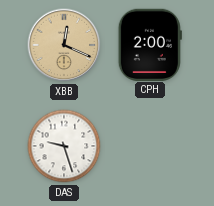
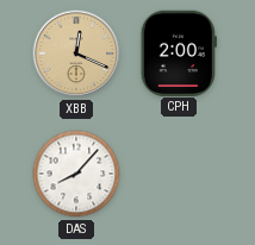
DAS: 9:27 -> 8:07 (76, 174)
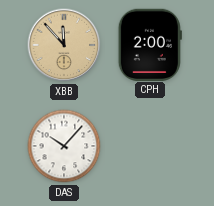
XBB: 12:19 -> 11:53 (64, 45)
DAS: 8:07 -> 10:07 (64, 146)
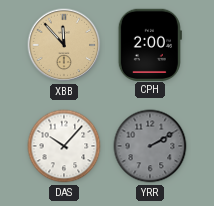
YRR: none -> 2:10 (150, 146)
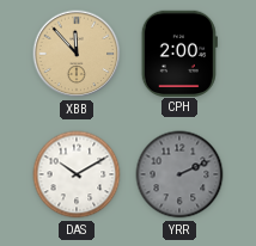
DAS: 10:07 -> 10:10 (77, 174)
YRR: 2:10 -> 2:11 (179, 174)
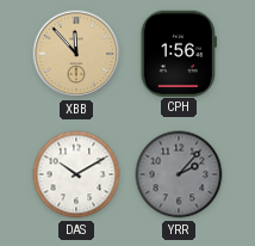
CPH: 2:00 -> 1:56 (179, 53)
YRR: 2:11 -> 2:07 (179, 174)
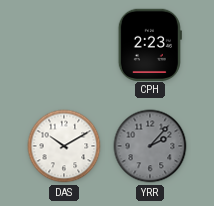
XBB: 11:53 -> none (76, 54)
CPH: 1:56 -> 2:23 (150, 44)
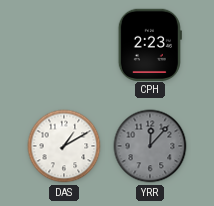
DAS: 10:10 -> 1:10 (64, 146)
YRR: 2:07 -> 12:07 (150, 146)
